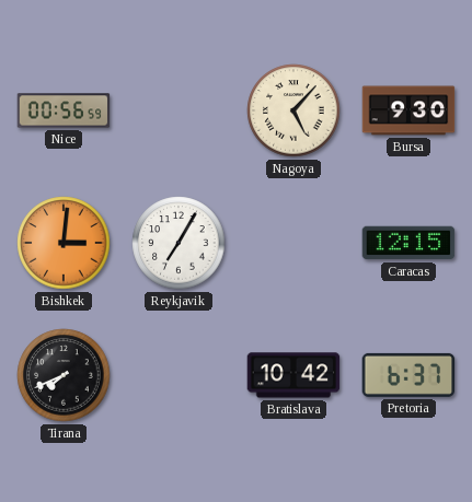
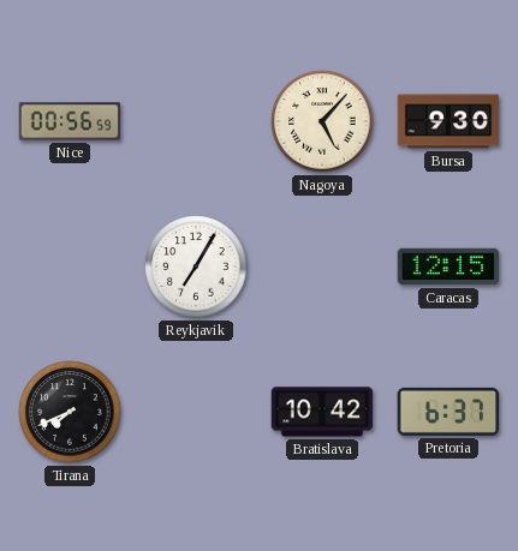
Bishkek: 3:01 -> none (64, 243)
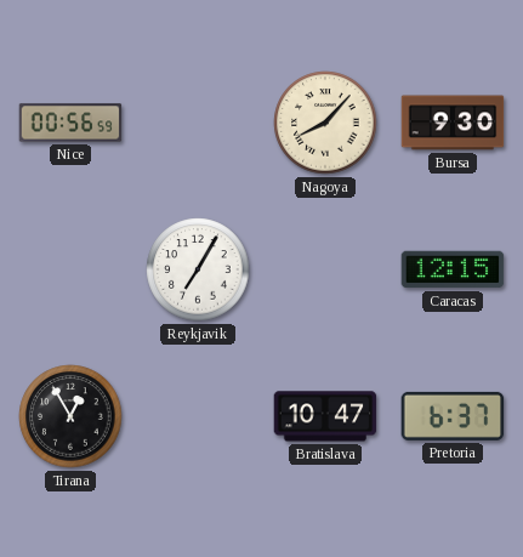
Nagoya: 5:07 -> 8:07 (325, 123)
Tirana: 7:41 -> 12:55 (70, 416)
Bratislava: 10:42 -> 10:47 (325, 416)
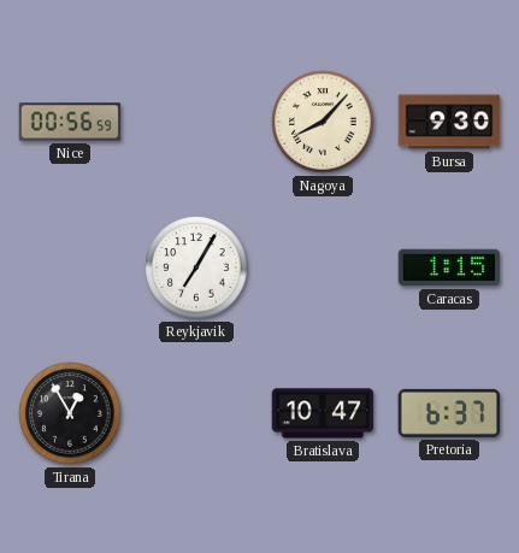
Caracas: 12:15 -> 1:15 (449, 267)
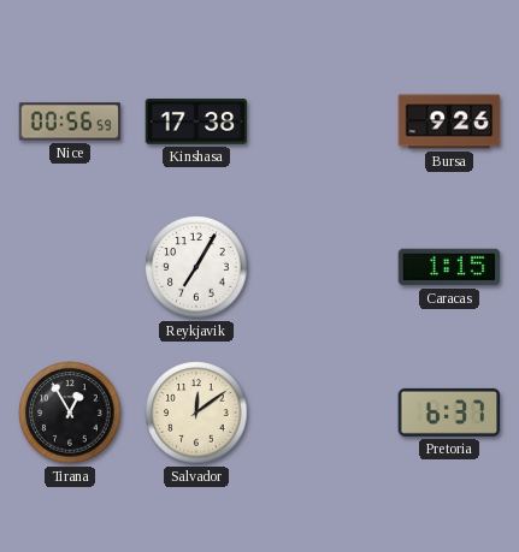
Kinshasa: none -> 17:38 (196, 123)
Nagoya: 8:07 -> none (323, 122)
Bursa: 9:30 -> 9:26 (449, 121)
Salvador: none -> 12:09 (196, 412)
Bratislava: 10:47 -> none (323, 413)
